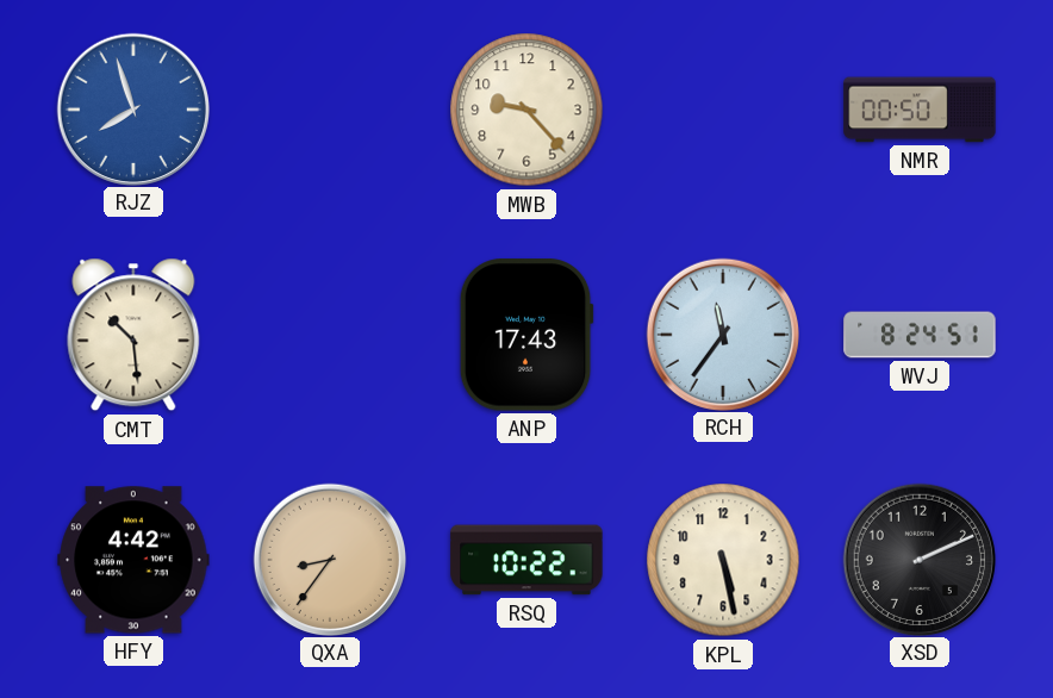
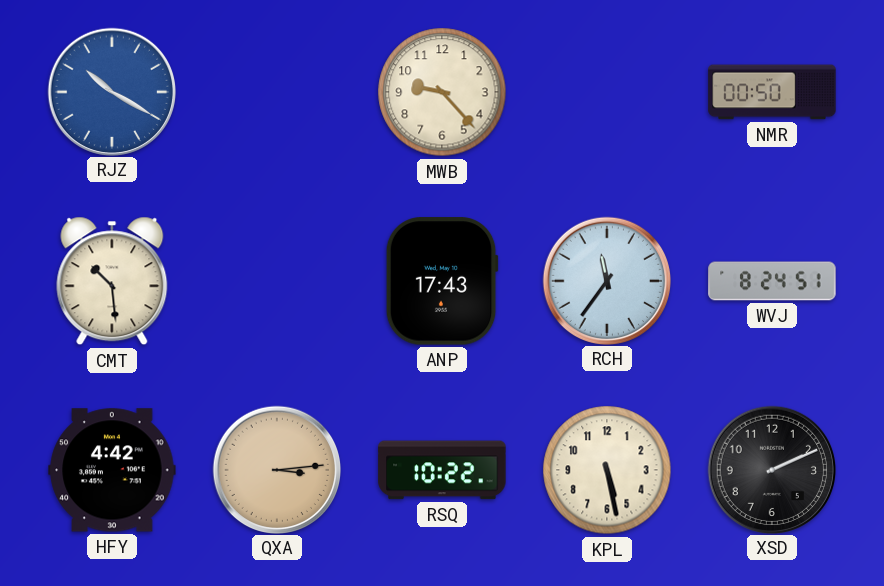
RJZ: 7:57 -> 10:20 (111, 91)
QXA: 8:36 -> 3:14 (276, 469)
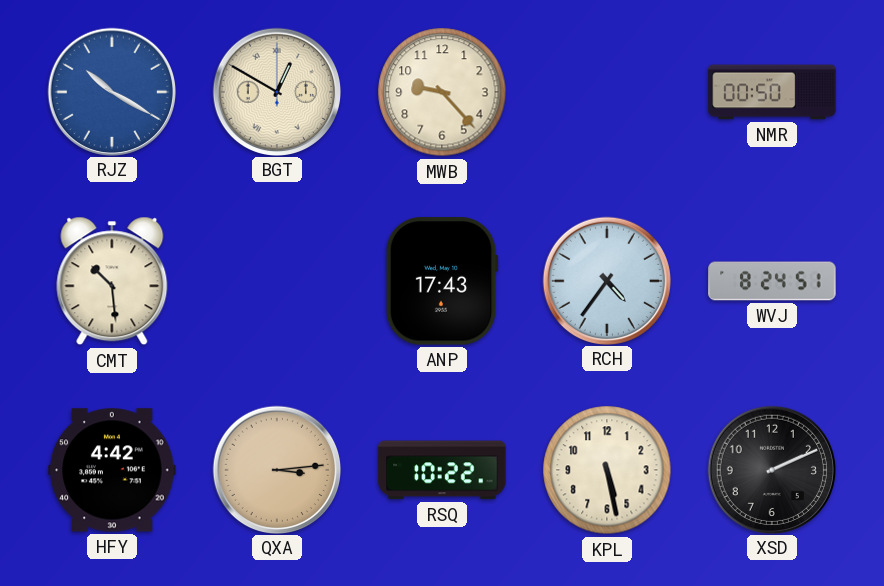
BGT: none -> 12:50 (276, 91)
RCH: 11:36 -> 4:36 (606, 280)
